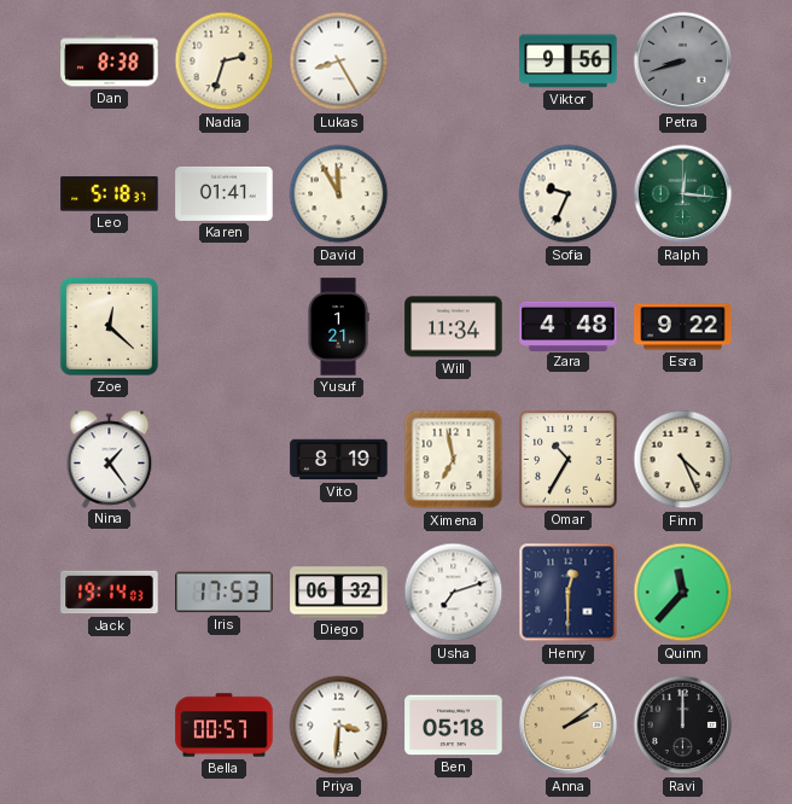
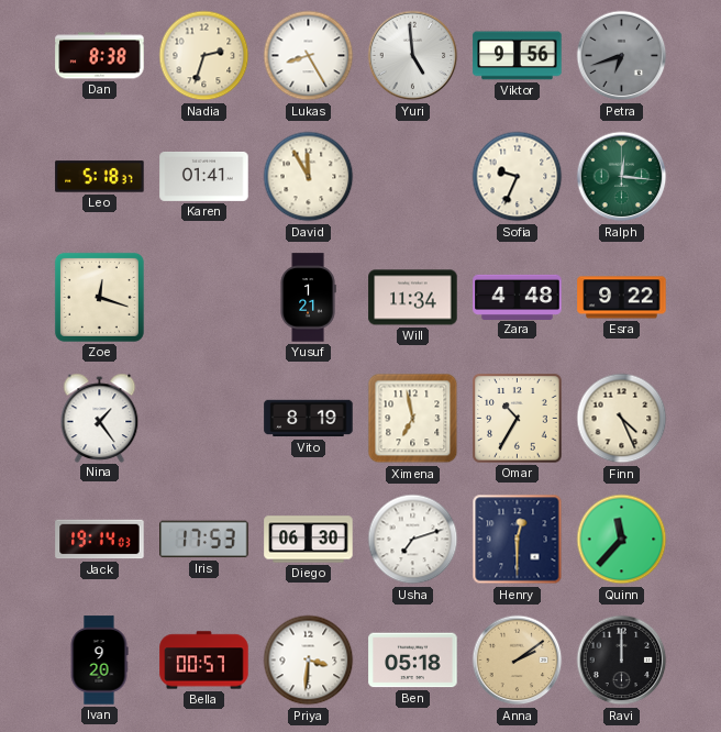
Yuri: none -> 4:59 (413, 56)
Petra: 8:42 -> 6:42 (622, 56)
Zoe: 12:22 -> 12:18 (99, 297)
Diego: 06:32 -> 06:30 (309, 540)
Ivan: none -> 9:20 (99, 661)
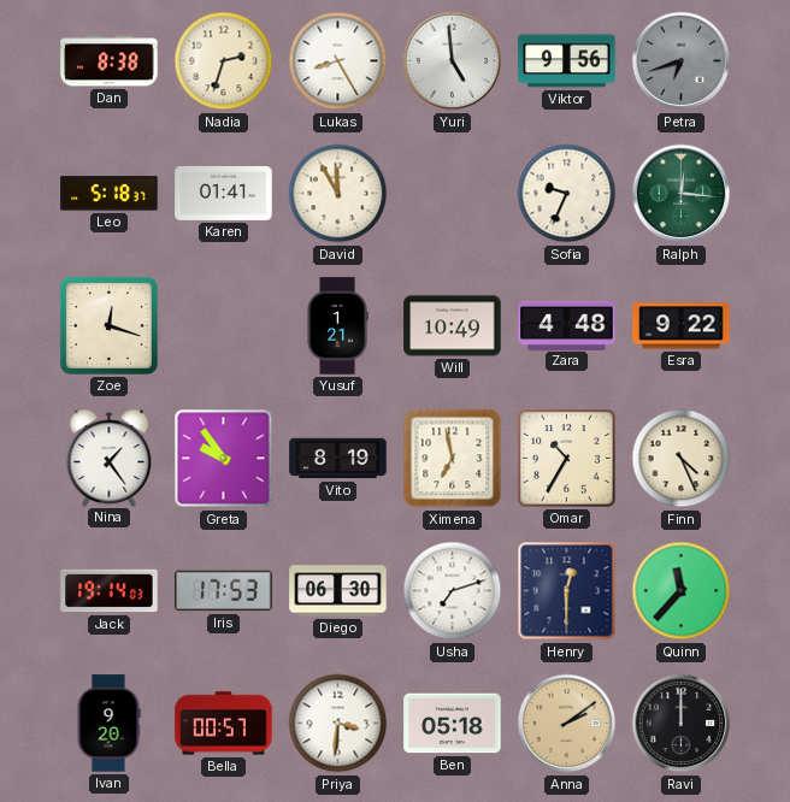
Will: 11:34 -> 10:49 (453, 326)
Greta: none -> 9:54 (224, 459)
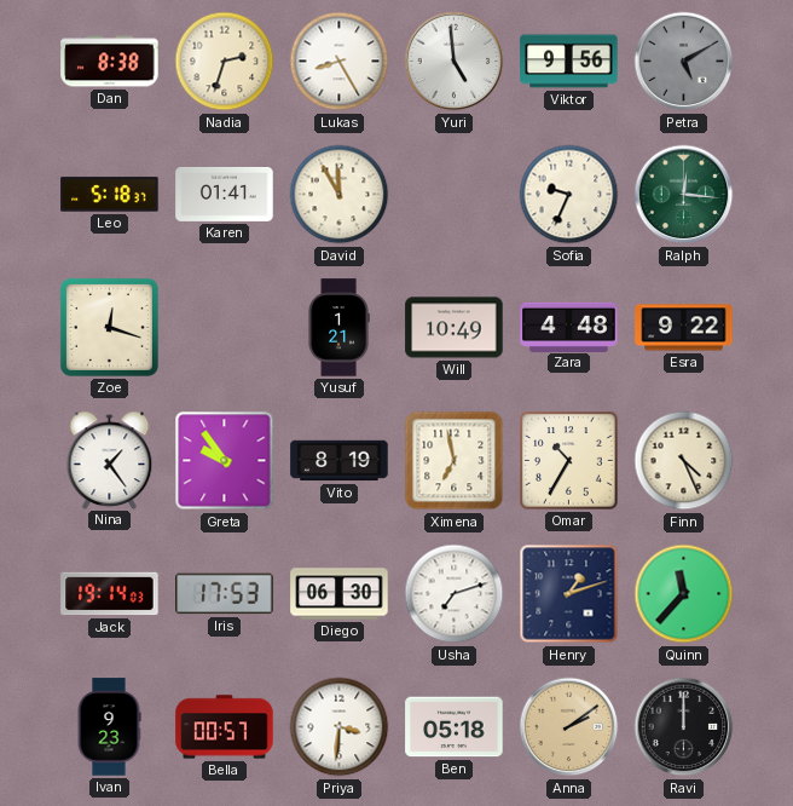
Petra: 6:42 -> 5:10 (684, 62)
Henry: 12:30 -> 1:12 (569, 594)
Ivan: 9:20 -> 9:23 (109, 727)
